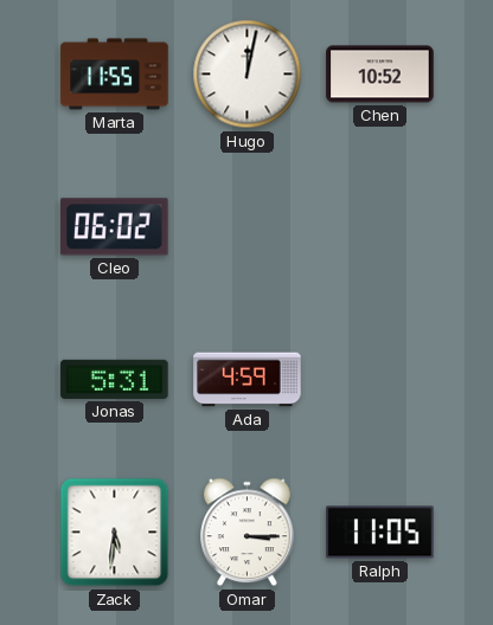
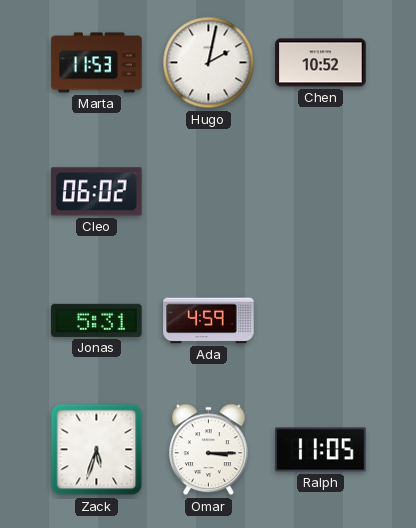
Marta: 11:55 -> 11:53 (97, 63)
Hugo: 12:02 -> 2:02 (209, 63)
Zack: 5:31 -> 5:33 (97, 450)
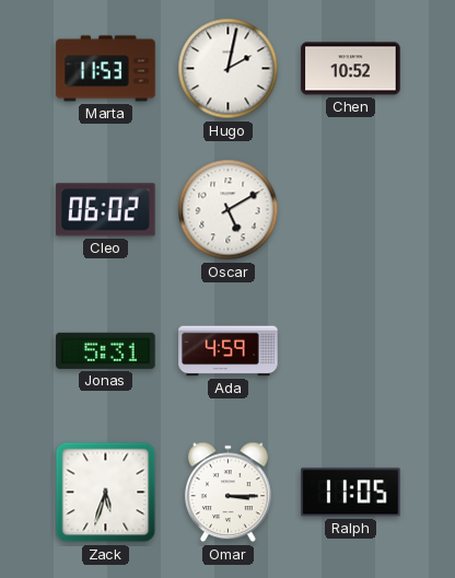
Oscar: none -> 5:10 (229, 210)
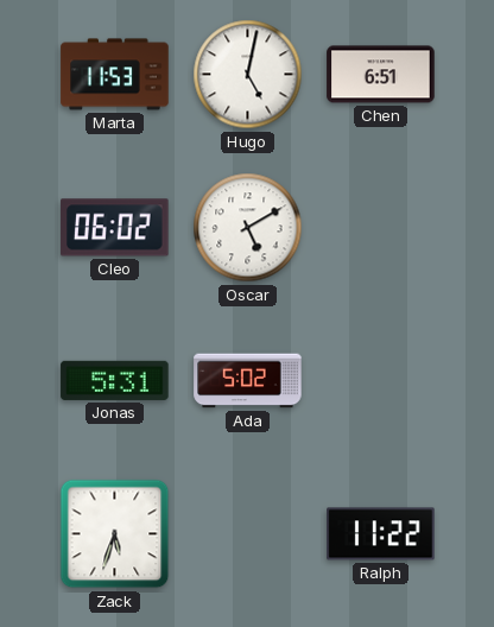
Hugo: 2:02 -> 5:02 (248, 75)
Chen: 10:52 -> 6:51 (381, 75)
Ada: 4:59 -> 5:02 (248, 381)
Omar: 3:15 -> none (229, 493)
Ralph: 11:05 -> 11:22 (381, 534)
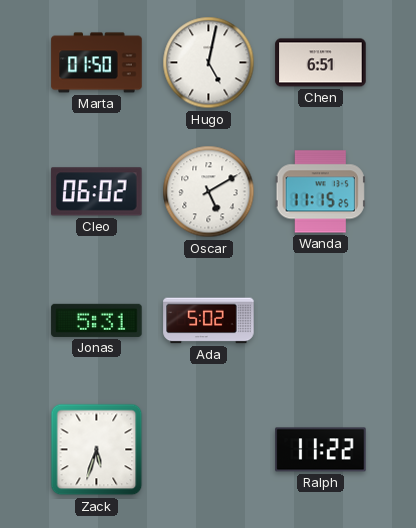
Marta: 11:53 -> 01:50 (97, 63)
Wanda: none -> 11:15 (320, 192)
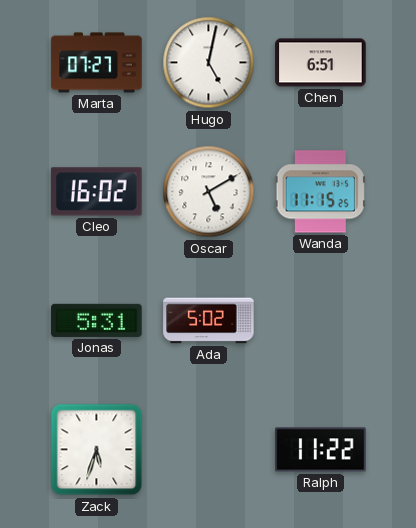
Marta: 01:50 -> 07:27 (97, 63)
Cleo: 06:02 -> 16:02 (97, 192)
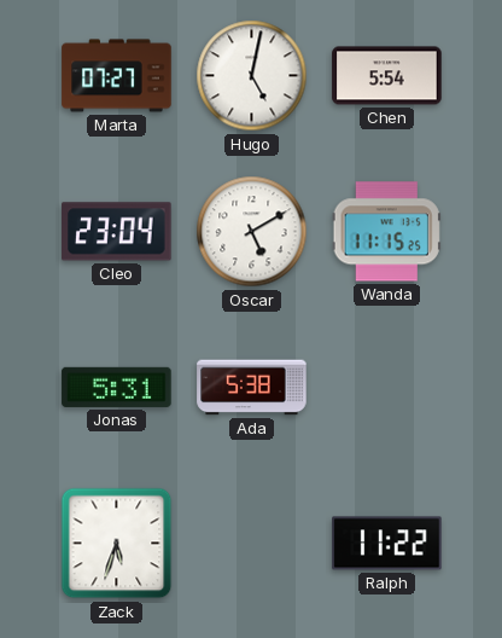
Chen: 6:51 -> 5:54 (387, 76)
Cleo: 16:02 -> 23:04 (117, 232)
Ada: 5:02 -> 5:38 (252, 388)
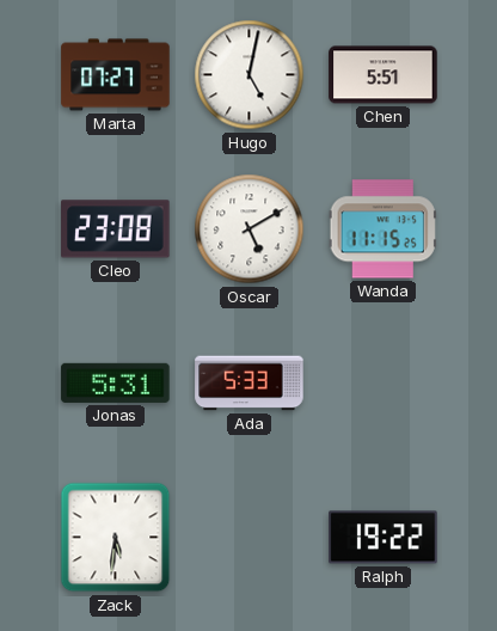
Chen: 5:54 -> 5:51 (384, 75)
Cleo: 23:04 -> 23:08 (116, 229)
Ada: 5:38 -> 5:33 (250, 384)
Zack: 5:33 -> 5:31 (116, 538)
Ralph: 11:22 -> 19:22 (384, 538)
